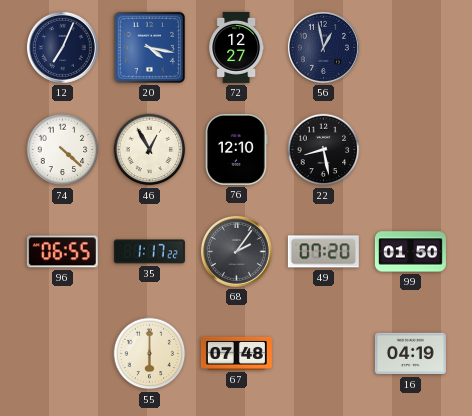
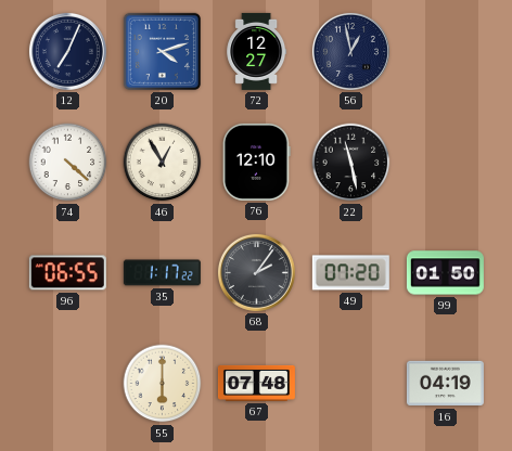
20: 4:17 -> 4:12 (162, 51)
22: 8:28 -> 11:28 (351, 163)
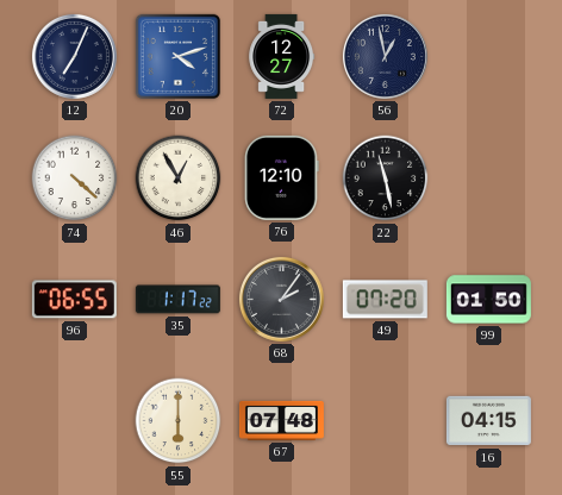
16: 04:19 -> 04:15 (488, 421)
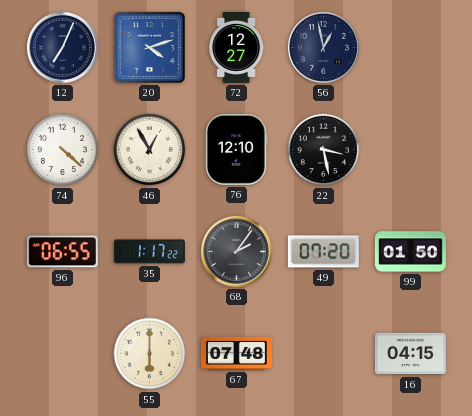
22: 11:28 -> 3:28 (324, 150)
